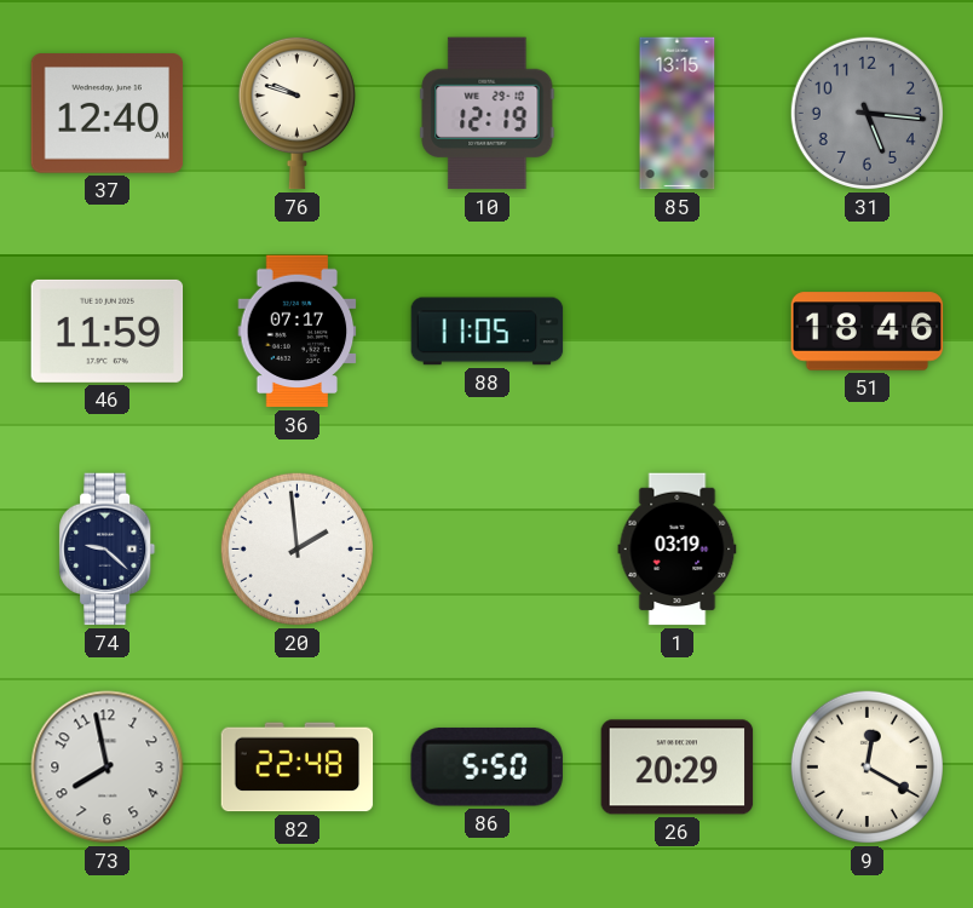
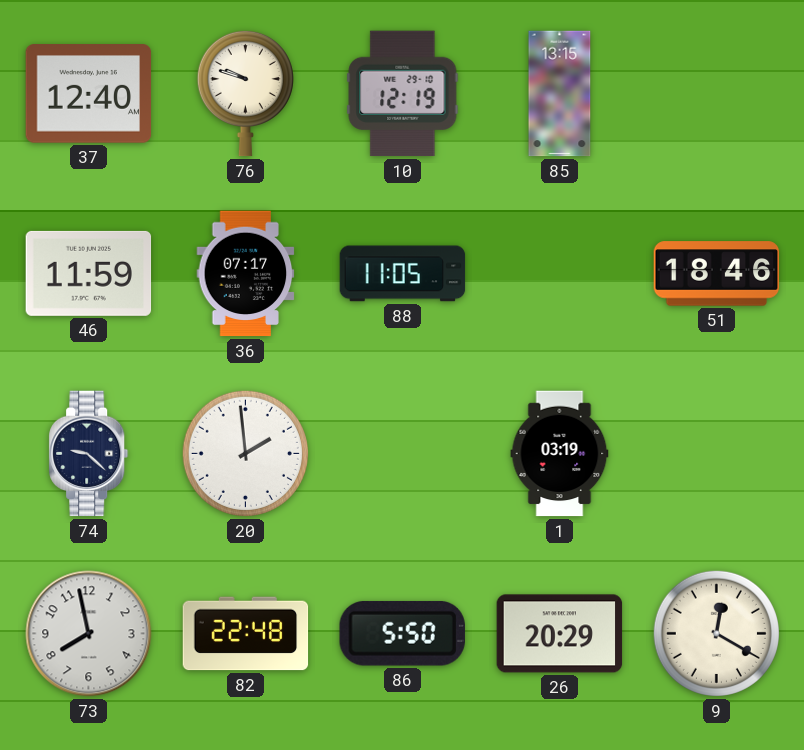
31: 5:16 -> none (867, 113)
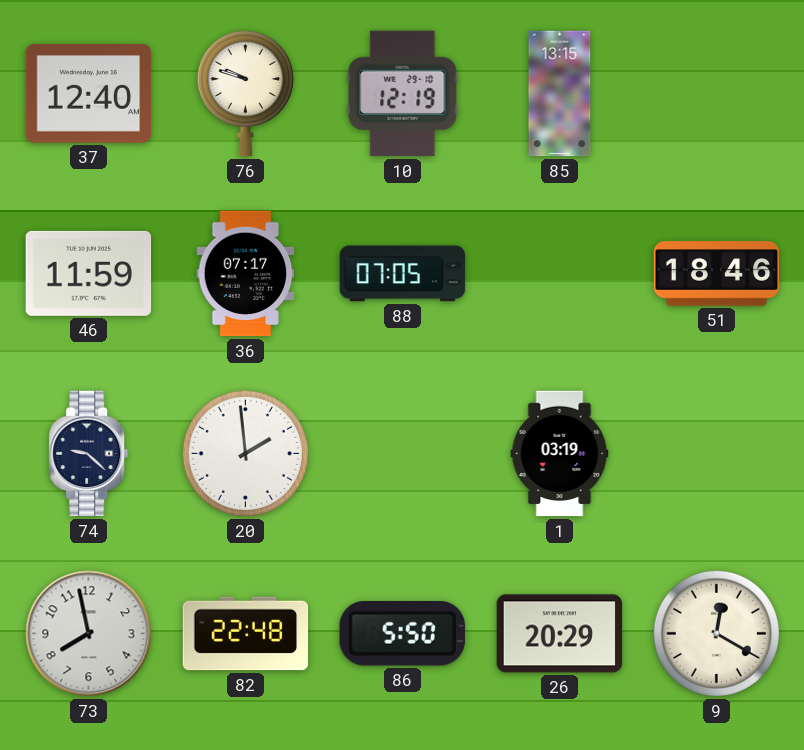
88: 11:05 -> 07:05 (403, 274)
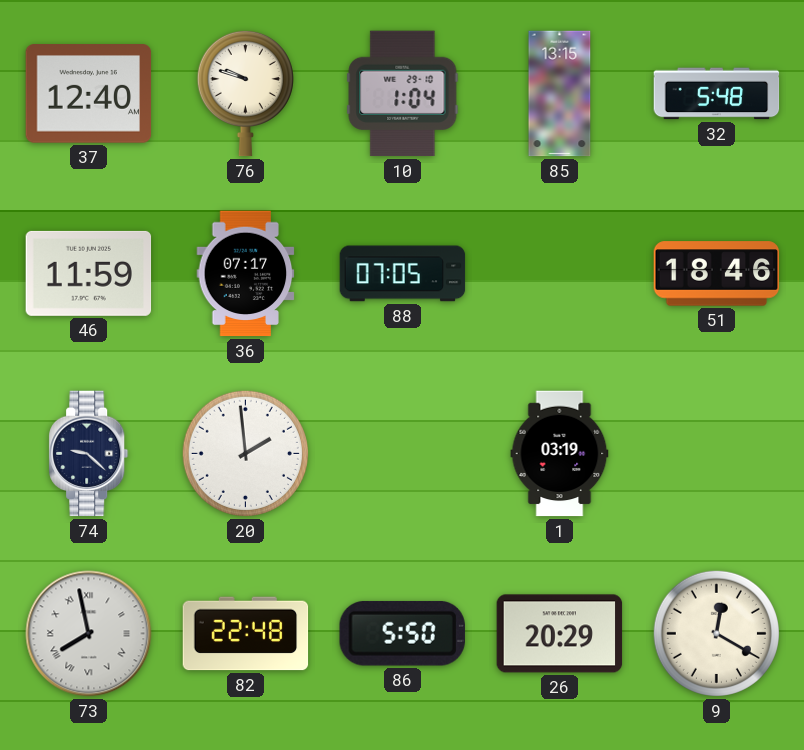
10: 12:19 -> 1:04 (403, 94)
32: none -> 5:48 (717, 94)
73 numerals: Arabic -> Roman (89, 634)
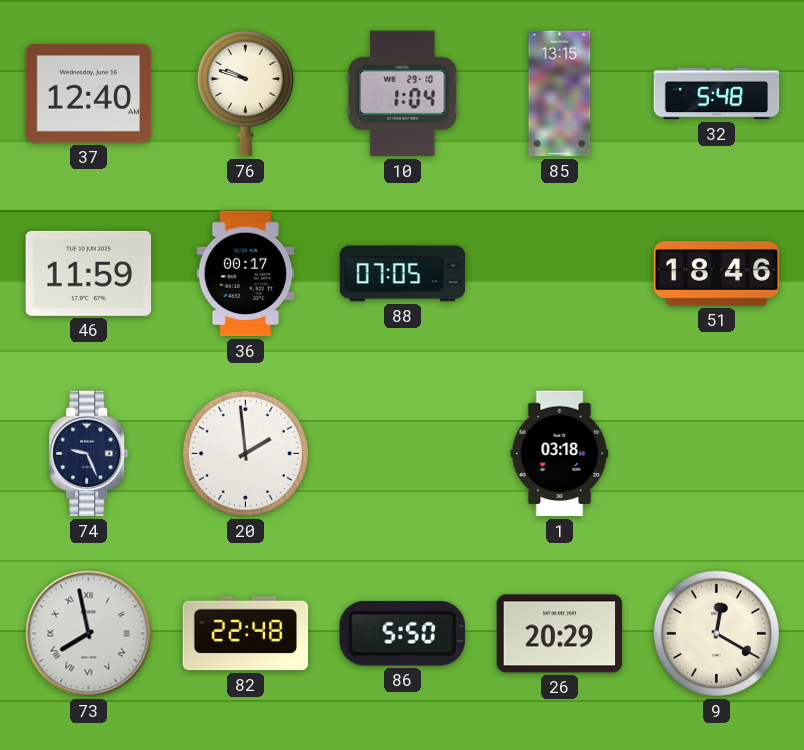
36: 07:17 -> 00:17 (246, 274)
74: 9:22 -> 9:26 (89, 454)
1: 03:19 -> 03:18 (560, 454)
